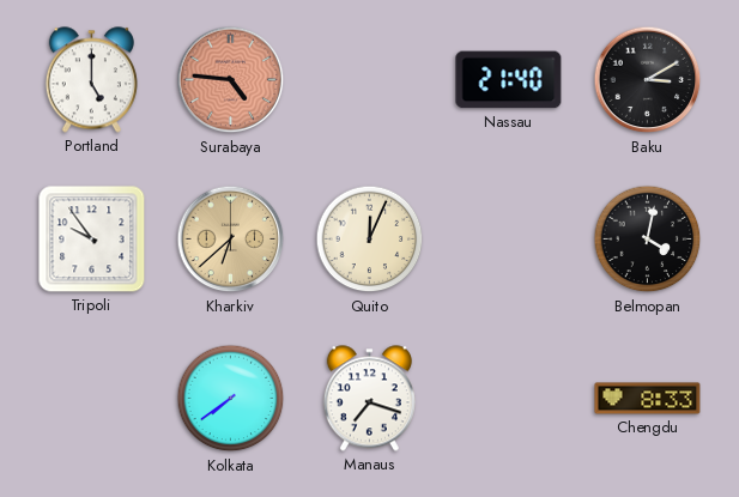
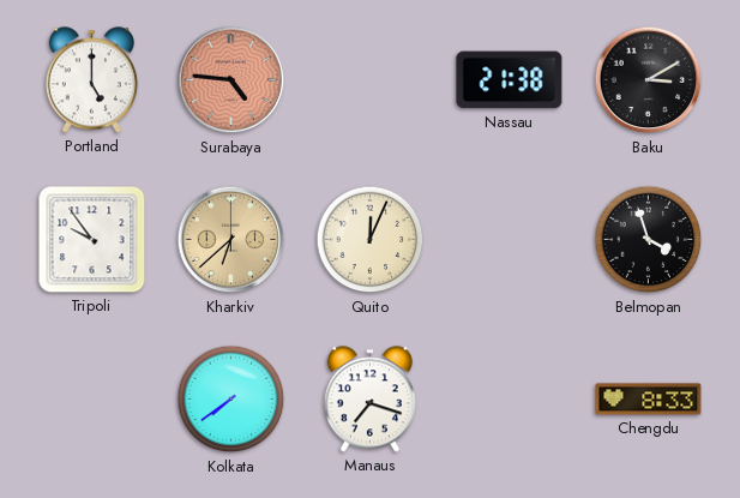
Nassau: 21:40 -> 21:38 (510, 80)
Belmopan: 4:02 -> 3:57 (649, 240)
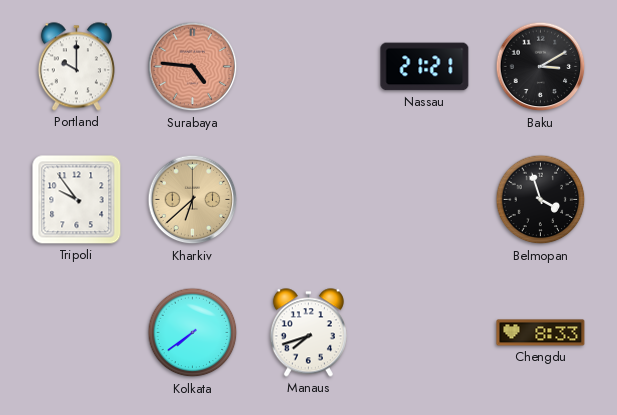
Portland: 5:00 -> 10:00 (76, 67)
Nassau: 21:38 -> 21:21 (425, 67)
Quito: 12:04 -> none (371, 240)
Manaus: 7:18 -> 7:42 (308, 333)
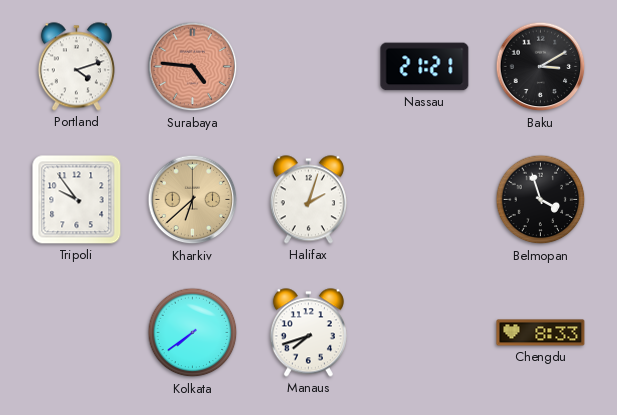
Portland: 10:00 -> 4:12 (76, 67)
Halifax: none -> 2:03 (308, 200)
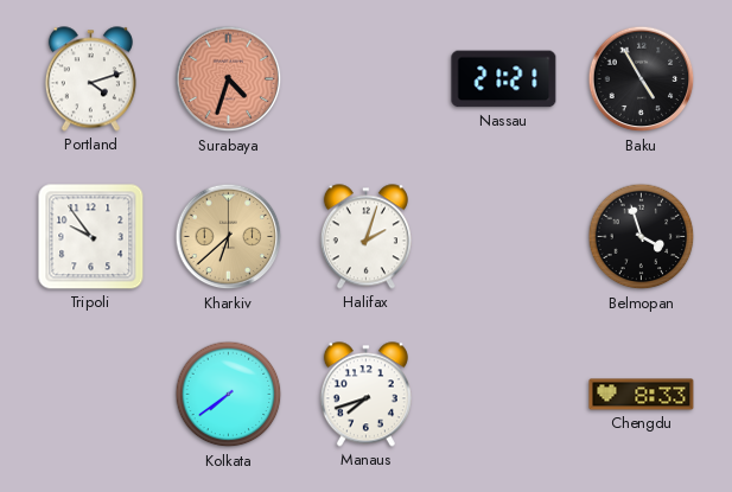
Surabaya: 4:46 -> 4:33 (229, 79)
Baku: 3:10 -> 4:55 (642, 79)
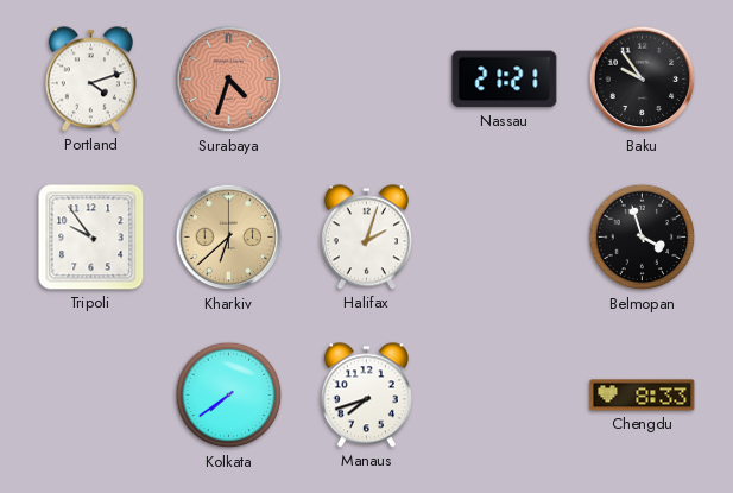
Baku: 4:55 -> 9:54 (643, 80)
